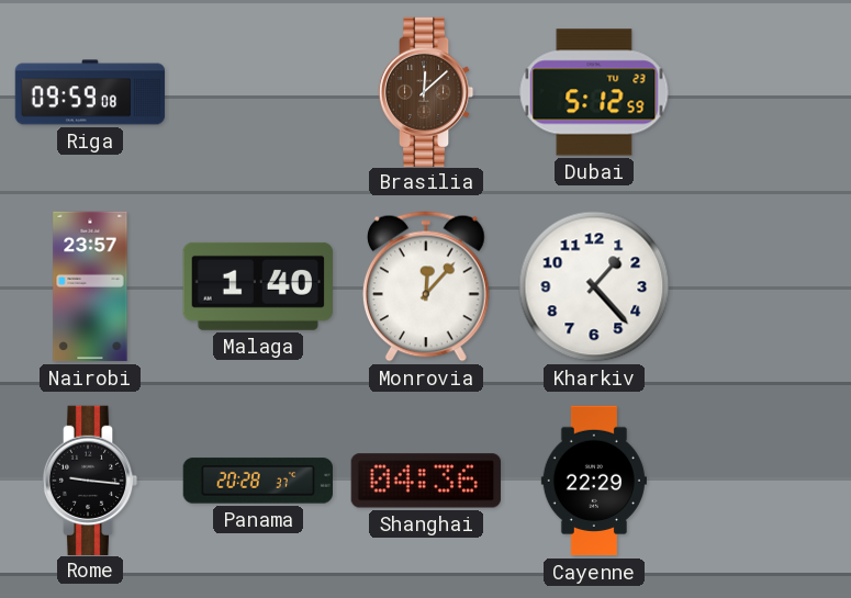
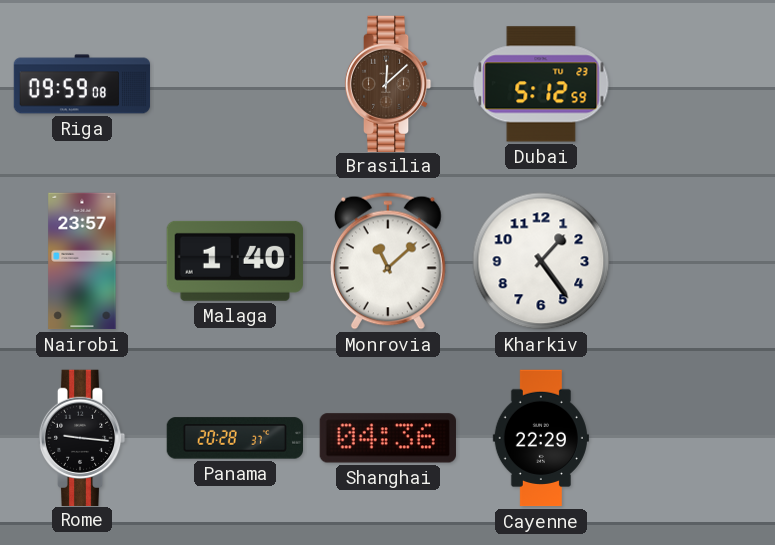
Monrovia: 12:07 -> 11:08 (388, 261)
Kharkiv: 1:23 -> 1:24 (541, 261)
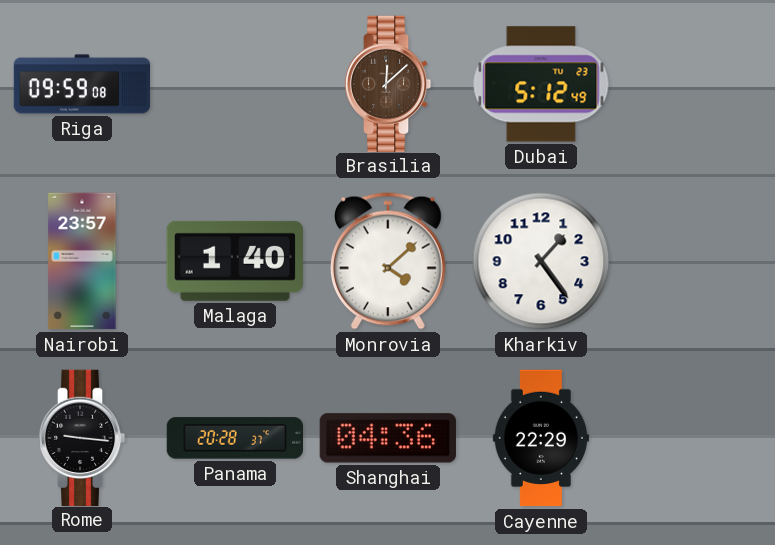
Dubai: 5:12:59 -> 5:12:49 (541, 84)
Monrovia: 11:08 -> 4:08 (388, 261)
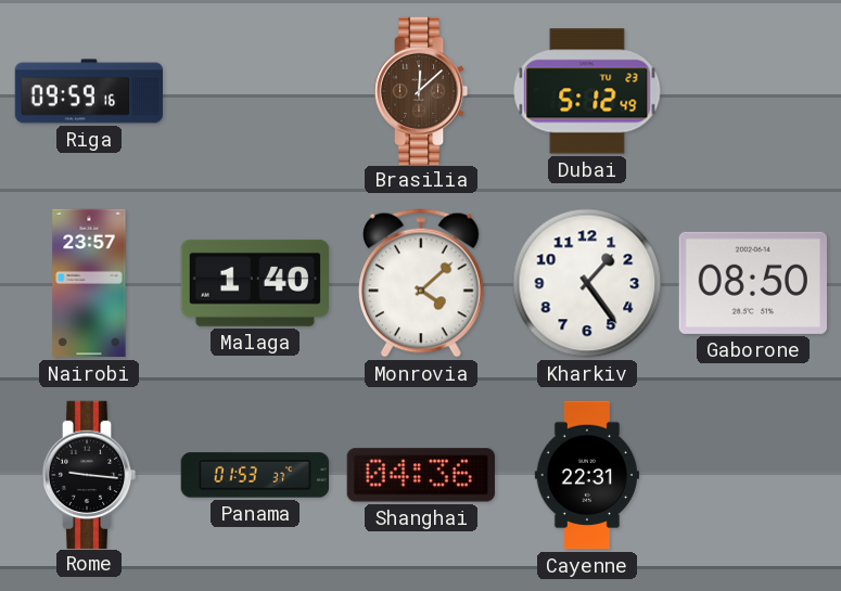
Riga: 09:59:08 -> 09:59:16 (89, 91)
Gaborone: none -> 08:50 (753, 283)
Panama: 20:28 -> 01:53 (255, 475)
Cayenne: 22:29 -> 22:31 (587, 475)
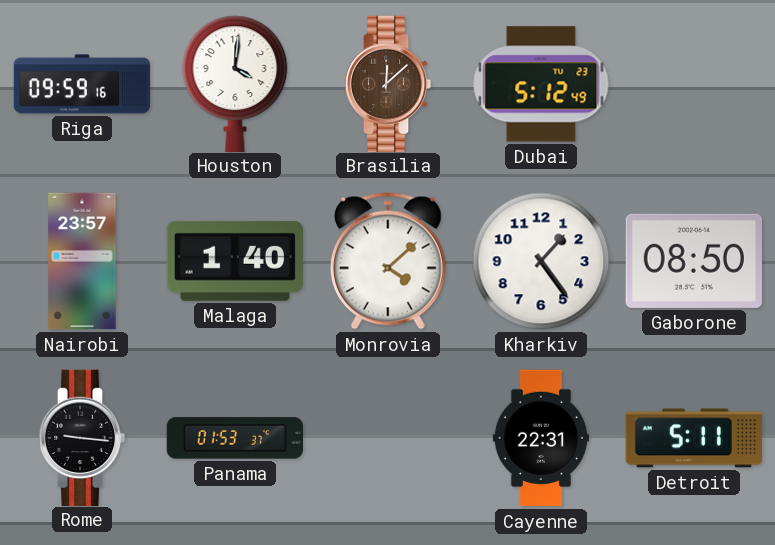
Houston: none -> 4:01 (235, 83)
Shanghai: 04:36 -> none (421, 475)
Detroit: none -> 5:11 (694, 438)
